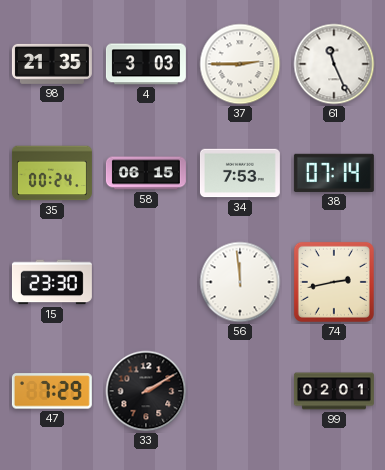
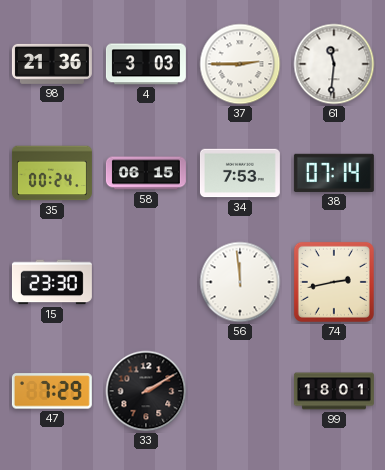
98: 21:35 -> 21:36 (52, 64)
61: 11:26 -> 11:31 (334, 64)
99: 02:01 -> 18:01 (334, 391)
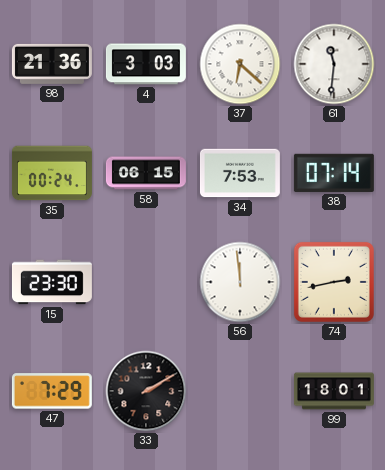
37: 2:45 -> 6:22 (240, 64)
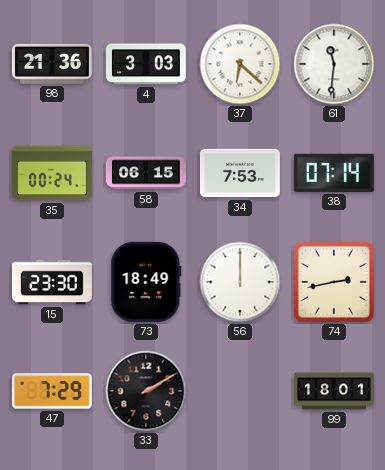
73: none -> 18:49 (146, 282)
56: 11:59 -> 12:00 (240, 282)
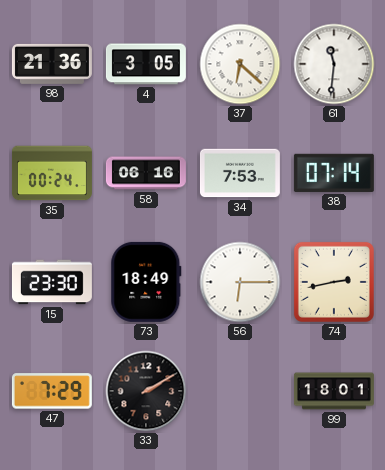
4: 3:03 -> 3:05 (146, 64)
58: 06:15 -> 06:16 (146, 173)
56: 12:00 -> 6:15 (240, 282)
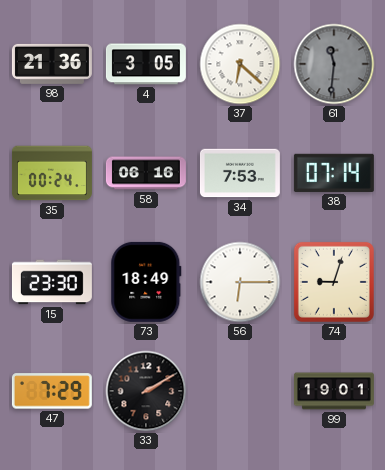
61 dial: white -> grey (334, 64)
74: 2:43 -> 9:03 (334, 282)
99: 18:01 -> 19:01 (334, 391)
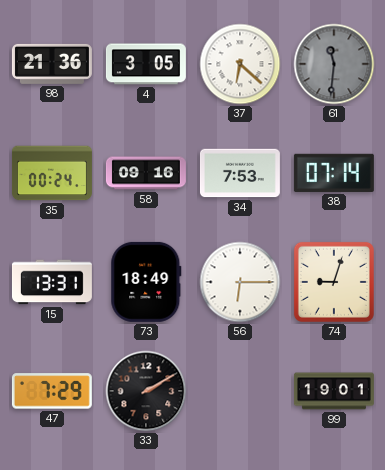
58: 06:16 -> 09:16 (146, 173)
15: 23:30 -> 13:31 (52, 282)
